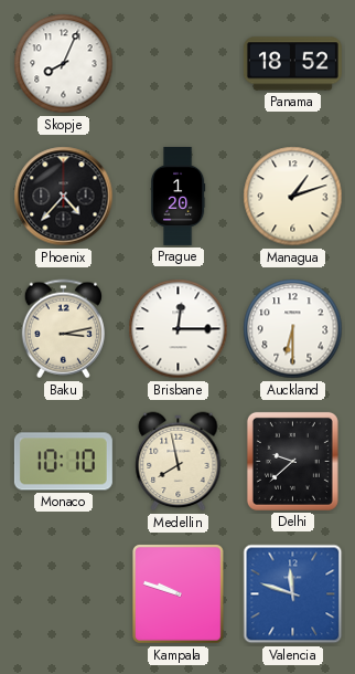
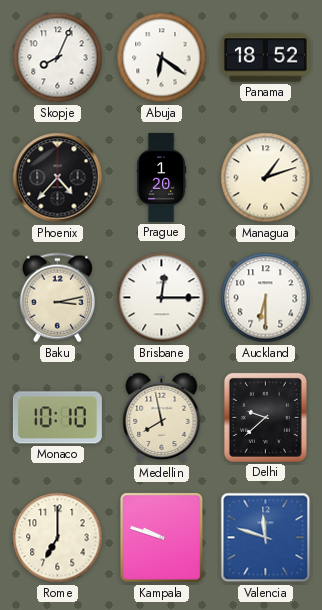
Abuja: none -> 6:21 (162, 58)
Rome: none -> 7:00 (58, 538)
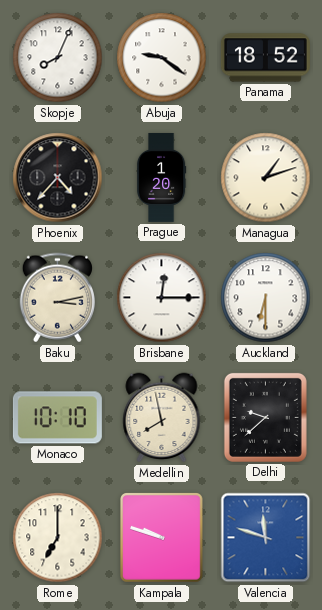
Abuja: 6:21 -> 9:21 (162, 58)
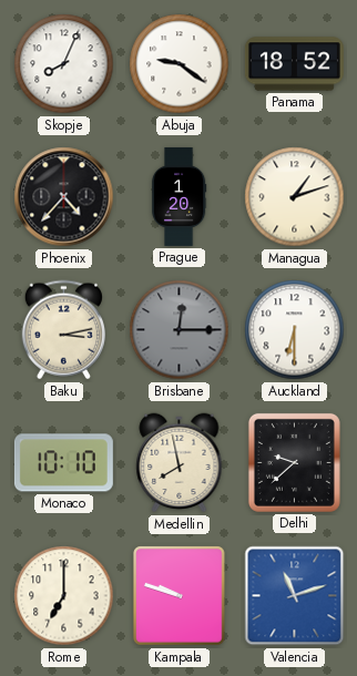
Brisbane dial: white -> grey (180, 330)
Valencia: 11:48 -> 11:12 (295, 596)
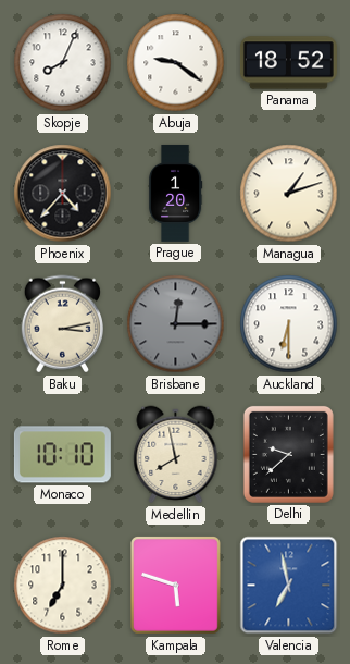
Kampala: 9:48 -> 5:48 (176, 586)
Valencia: 11:12 -> 6:58 (289, 586)
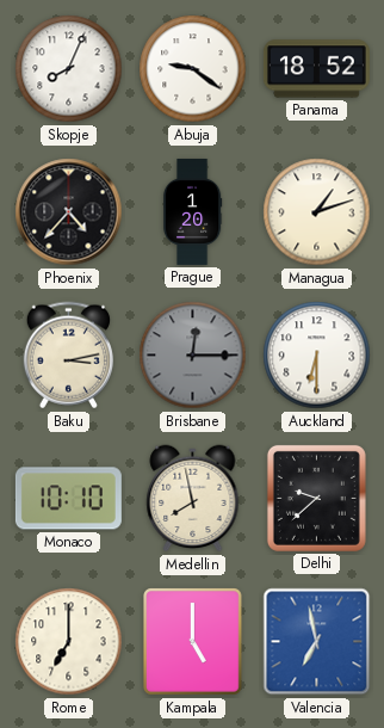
Kampala: 5:48 -> 5:00 (193, 642)
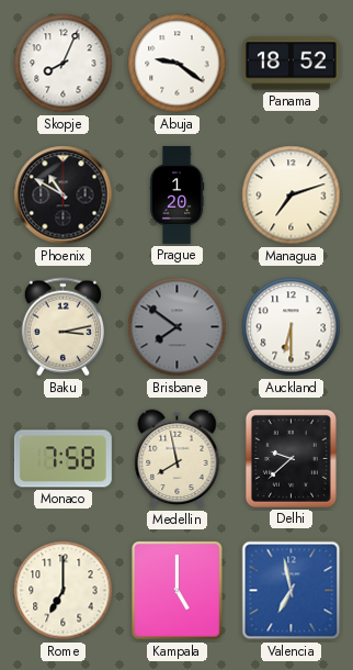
Phoenix: 4:37 -> 10:50 (64, 196)
Managua: 1:12 -> 7:12 (292, 196)
Brisbane: 12:15 -> 7:51 (178, 327)
Monaco: 10:10 -> 7:58 (62, 459)
